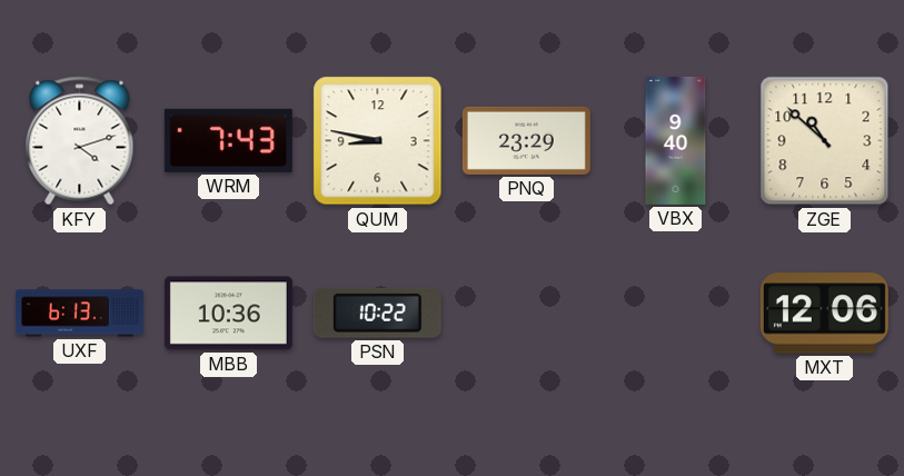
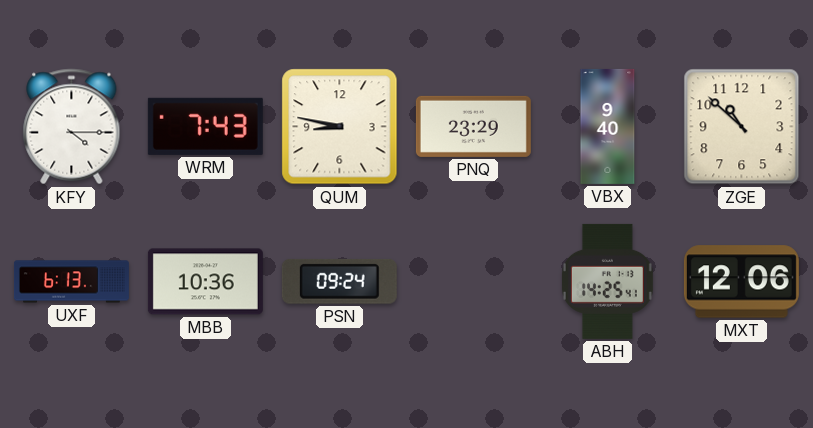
KFY: 4:12 -> 4:15 (72, 127)
PSN: 10:22 -> 09:24 (339, 281)
ABH: none -> 14:25 (607, 281)
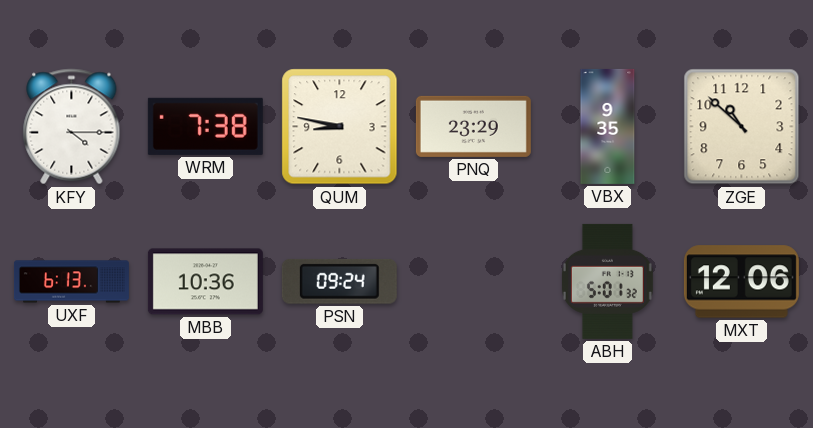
WRM: 7:43 -> 7:38 (205, 126)
VBX: 9:40 -> 9:35 (608, 126)
ABH: 14:25 -> 5:01 (607, 281)
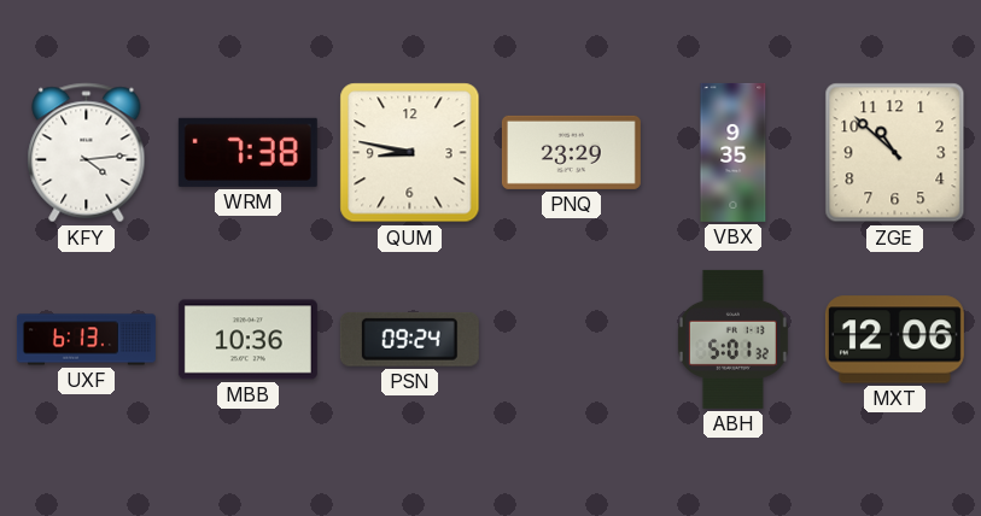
KFY: 4:15 -> 4:14 (87, 153)
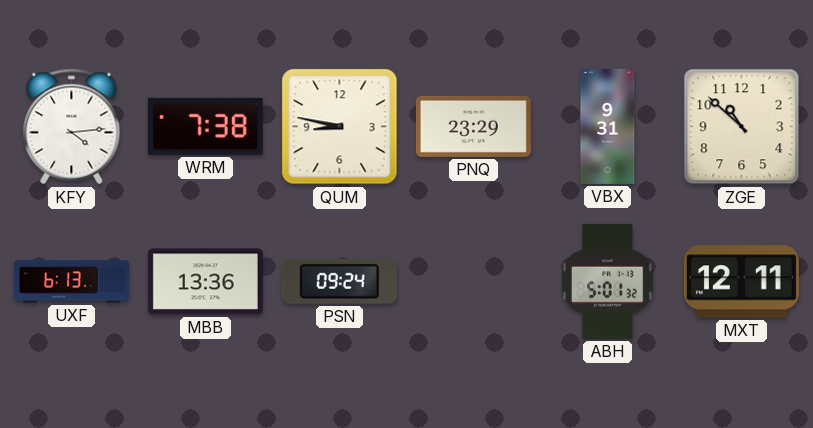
VBX: 9:35 -> 9:31 (608, 126)
MBB: 10:36 -> 13:36 (205, 282)
MXT: 12:06 -> 12:11 (741, 282)
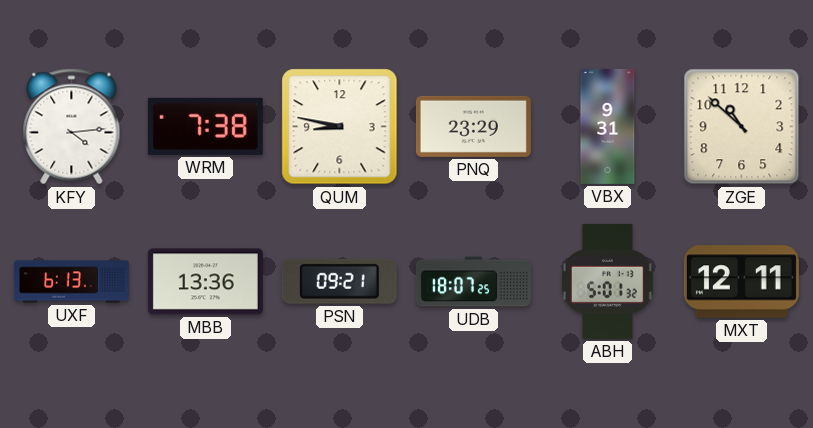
PSN: 09:24 -> 09:21 (339, 281)
UDB: none -> 18:07 (473, 282)
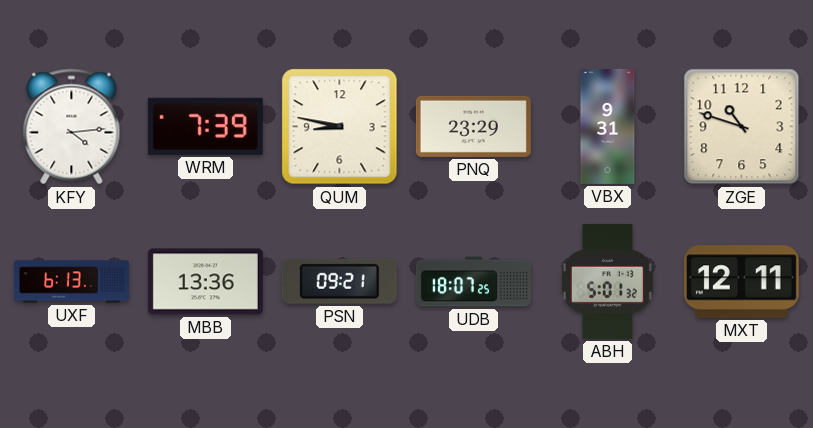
WRM: 7:38 -> 7:39 (205, 126)
ZGE: 10:52 -> 10:48 (742, 127)
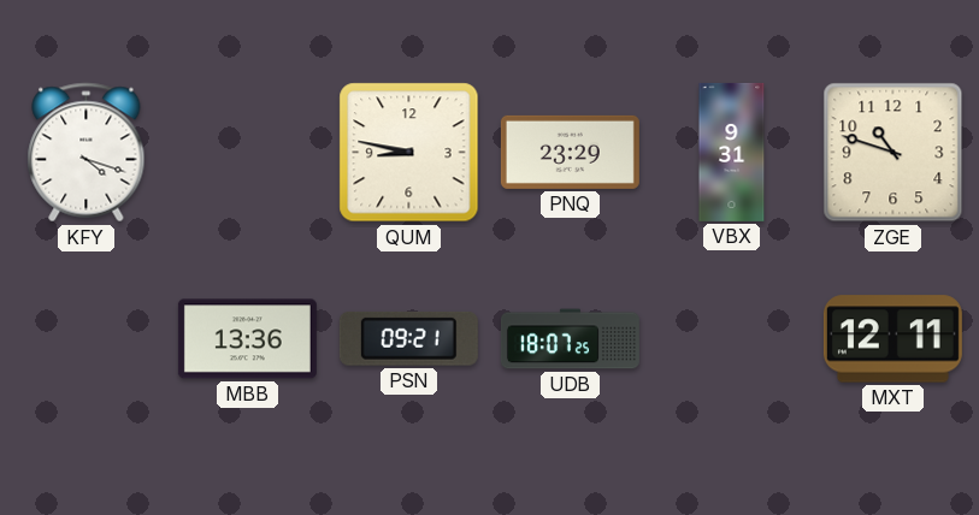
KFY: 4:14 -> 4:18 (87, 153)
WRM: 7:39 -> none (205, 126)
UXF: 6:13 -> none (71, 282)
ABH: 5:01 -> none (607, 281)
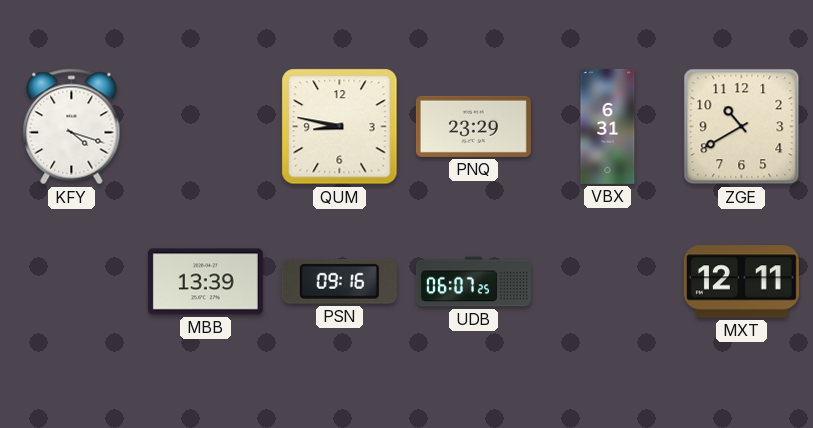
VBX: 9:31 -> 6:31 (608, 126)
ZGE: 10:48 -> 10:40 (742, 127)
MBB: 13:36 -> 13:39 (205, 282)
PSN: 09:21 -> 09:16 (339, 281)
UDB: 18:07 -> 06:07 (473, 282)
